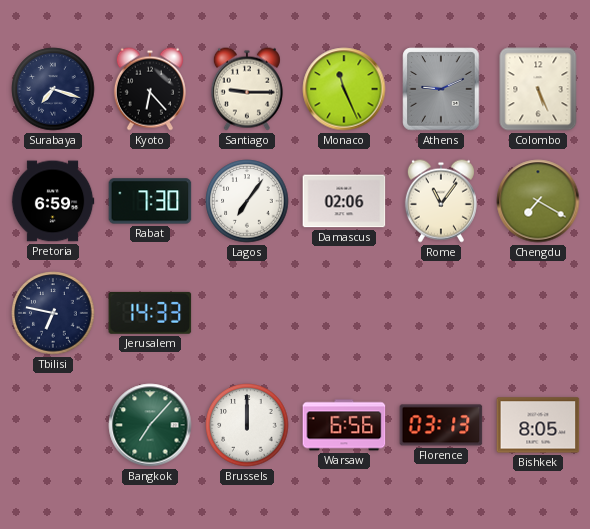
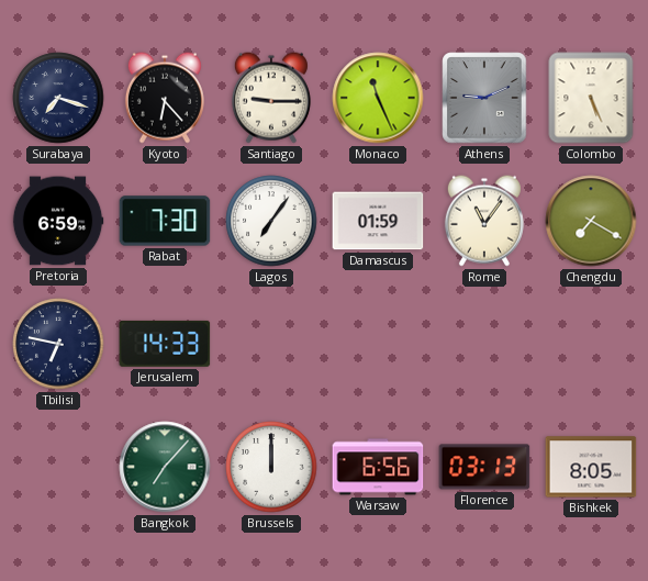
Damascus: 02:06 -> 01:59 (378, 221)
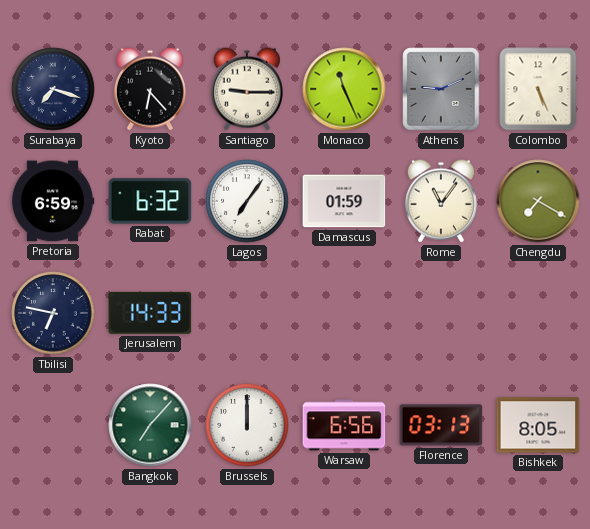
Rabat: 7:30 -> 6:32 (150, 201)
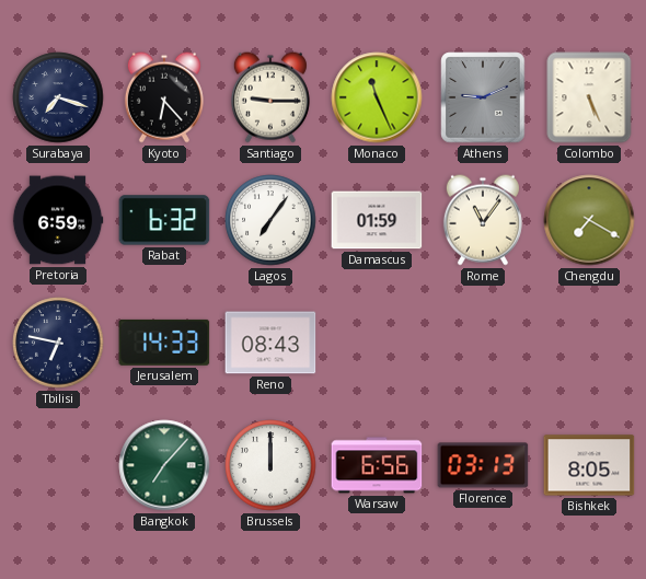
Reno: none -> 08:43 (270, 343)
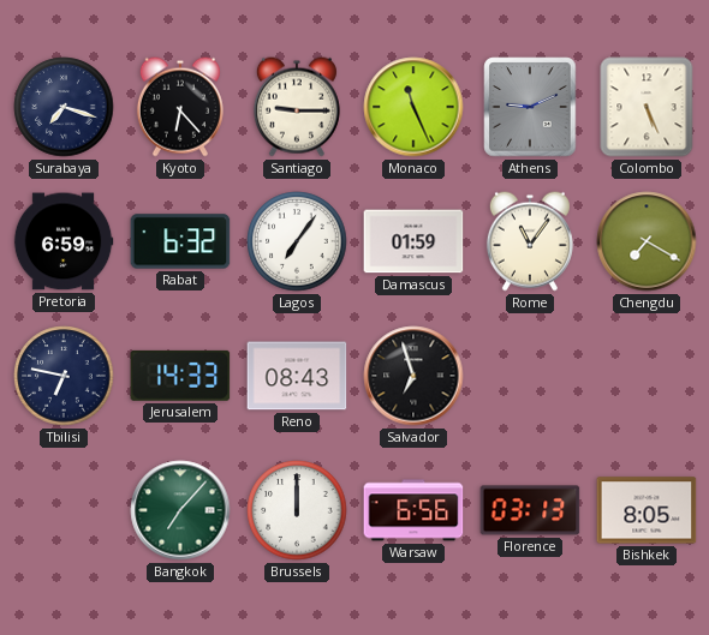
Salvador: none -> 6:57 (413, 376)
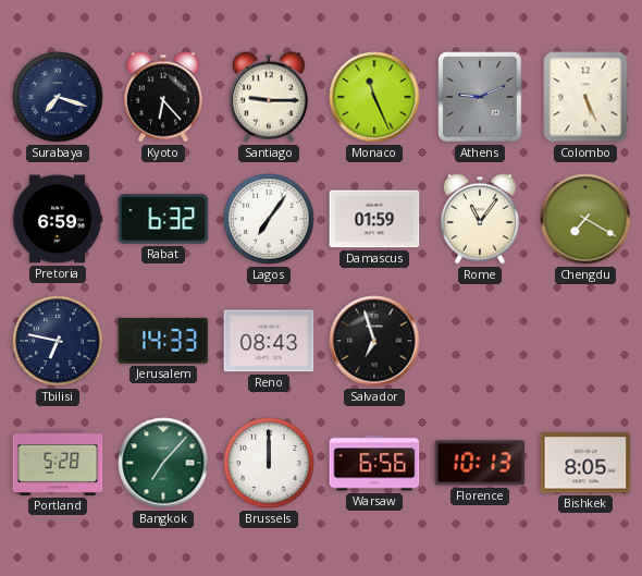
Portland: none -> 5:28 (58, 463)
Florence: 03:13 -> 10:13 (480, 463)
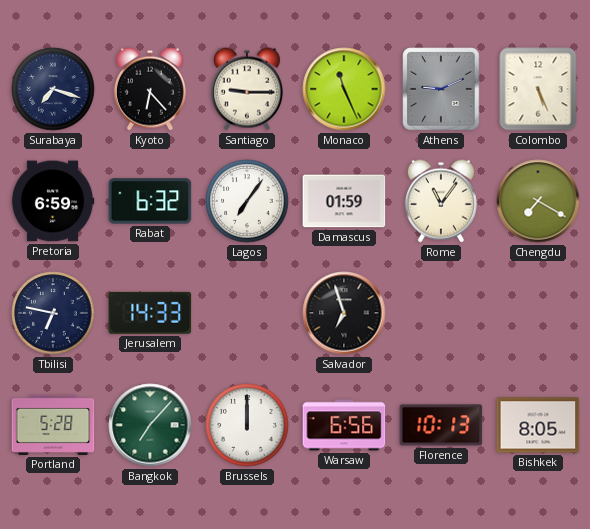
Reno: 08:43 -> none (269, 341)
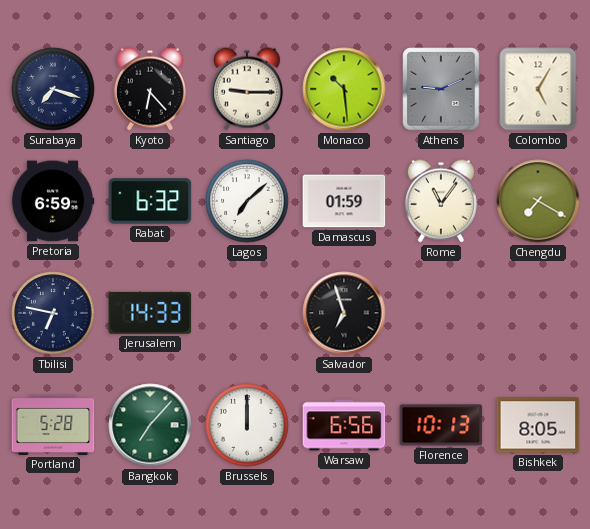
Monaco: 11:26 -> 10:29 (344, 89)
Colombo: 5:26 -> 5:05 (538, 89)
Lagos: 7:06 -> 7:08 (247, 201)
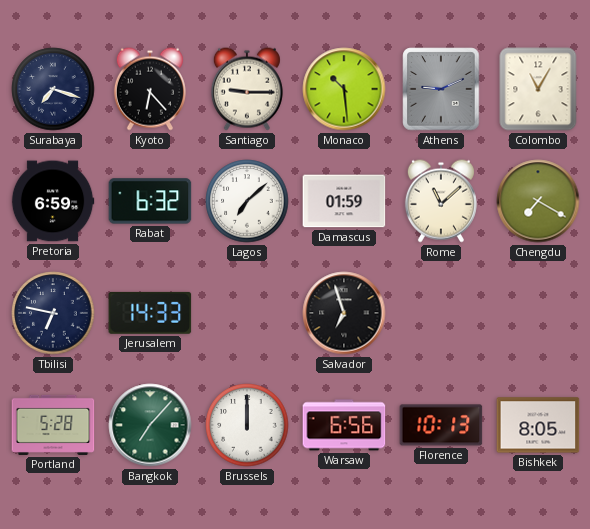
Colombo: 5:05 -> 11:05 (538, 89)
Rome: 11:06 -> 11:08 (441, 201)
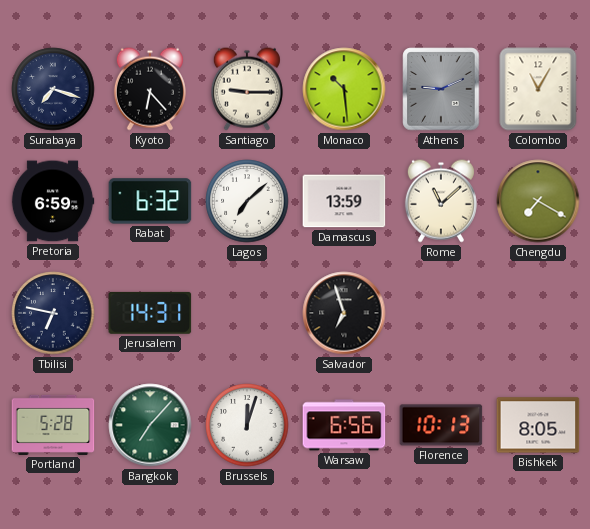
Damascus: 01:59 -> 13:59 (344, 201)
Jerusalem: 14:33 -> 14:31 (150, 313)
Brussels: 12:00 -> 12:03 (247, 425)
